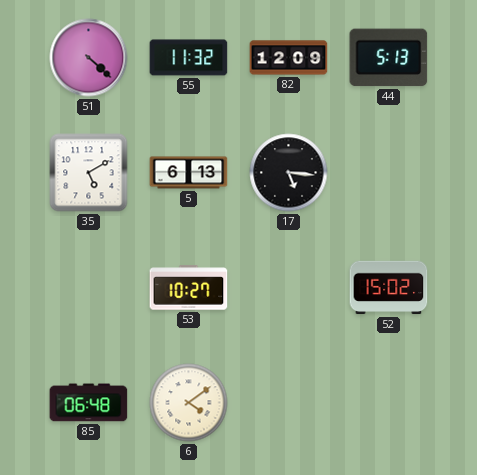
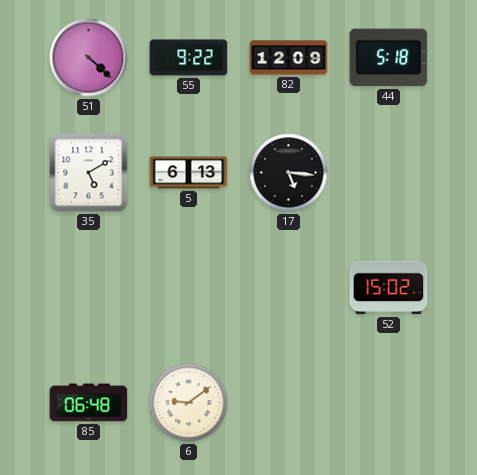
55: 11:32 -> 9:22 (189, 58)
44: 5:13 -> 5:18 (389, 58)
53: 10:27 -> none (189, 288)
6: 4:09 -> 9:09 (189, 403)
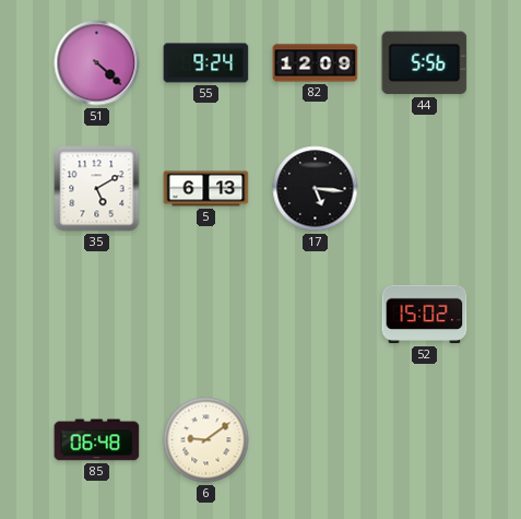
55: 9:22 -> 9:24 (206, 63)
44: 5:18 -> 5:56 (425, 63)
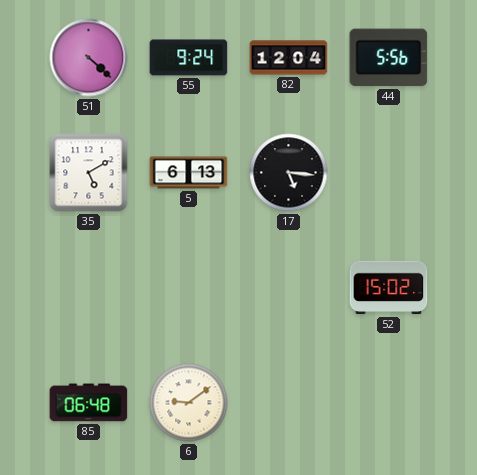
82: 12:09 -> 12:04 (289, 58)
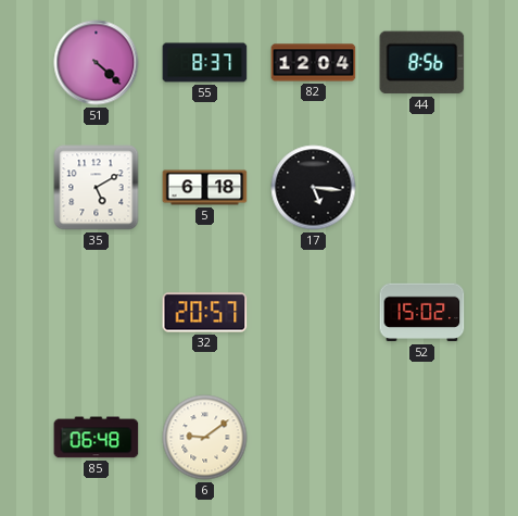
55: 9:24 -> 8:37 (205, 63)
44: 5:56 -> 8:56 (422, 63)
5: 6:13 -> 6:18 (205, 188)
32: none -> 20:57 (205, 313)
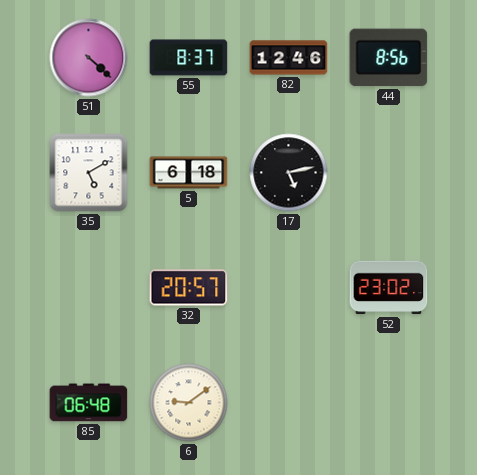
82: 12:04 -> 12:46 (289, 58)
17: 5:16 -> 5:13 (289, 173)
52: 15:02 -> 23:02 (389, 288)
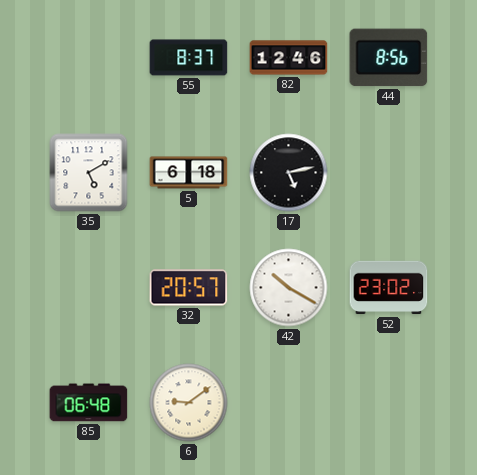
51: 4:22 -> none (89, 58)
42: none -> 10:20 (289, 288)
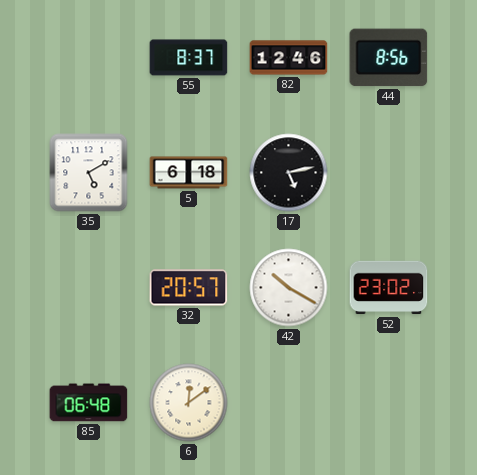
6: 9:09 -> 12:09 (189, 403)
